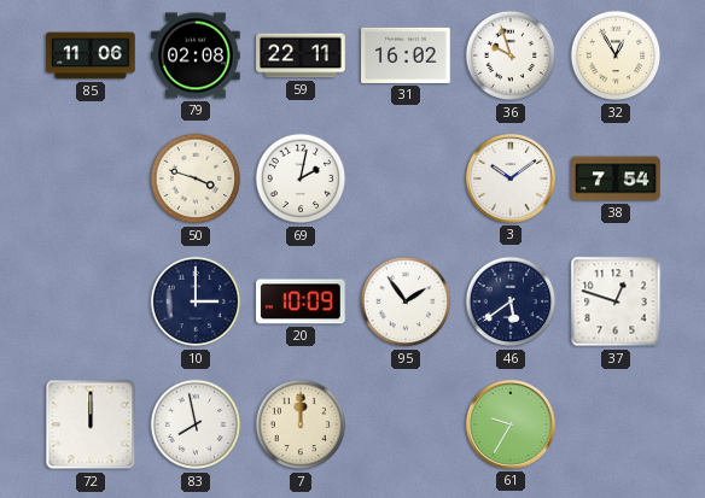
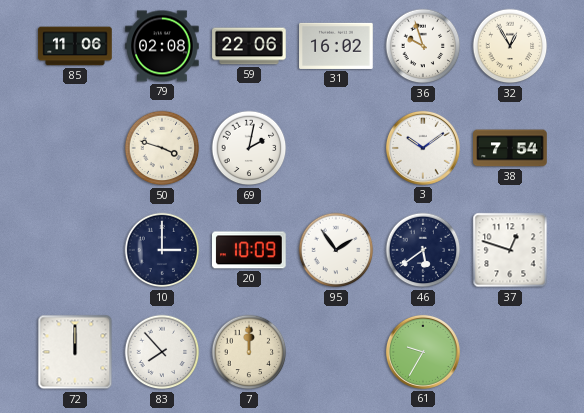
59: 22:11 -> 22:06 (249, 46)
83: 7:58 -> 7:53 (162, 352)
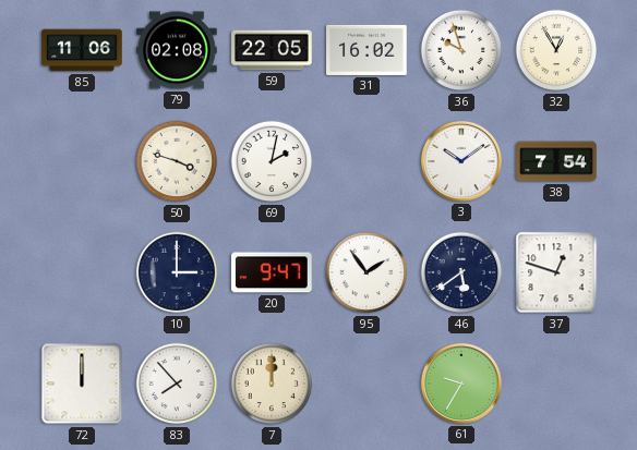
59: 22:06 -> 22:05 (272, 50)
20: 10:09 -> 9:47 (272, 272)
